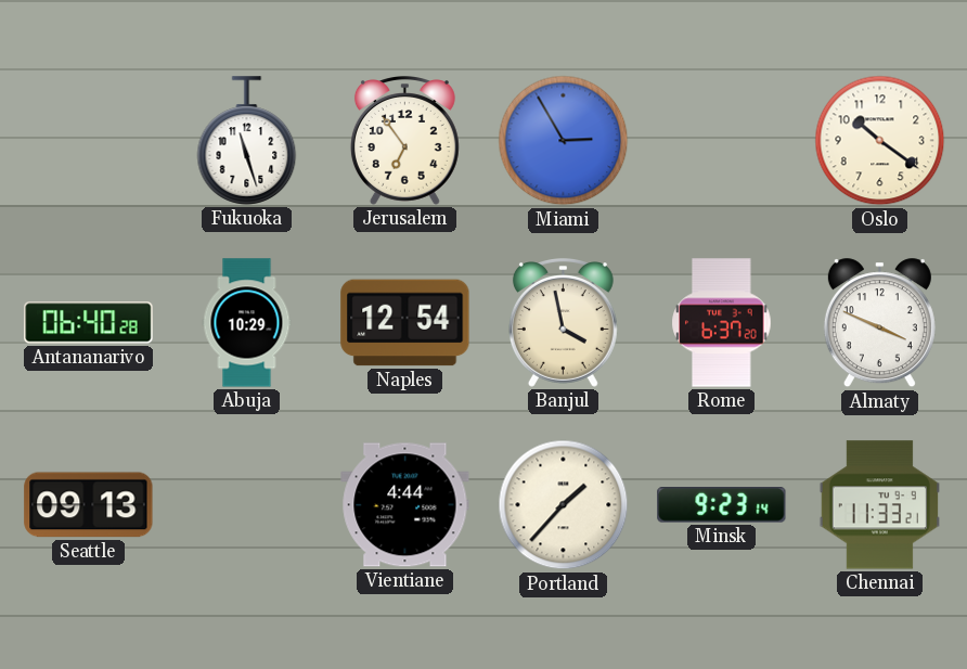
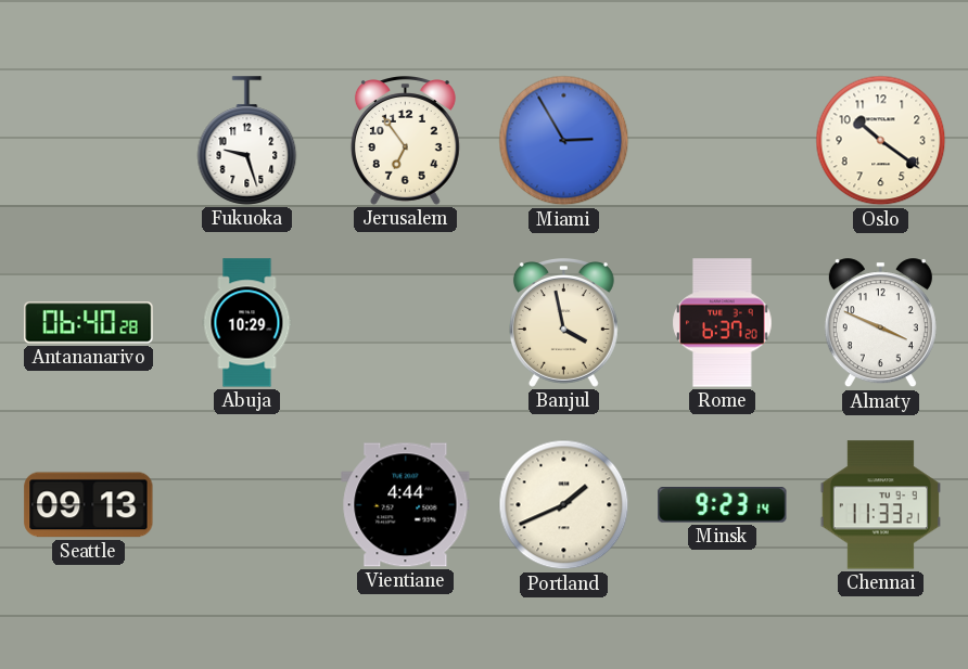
Fukuoka: 11:27 -> 9:27 (247, 141)
Naples: 12:54 -> none (405, 323)
Portland: 1:37 -> 1:41 (564, 505)
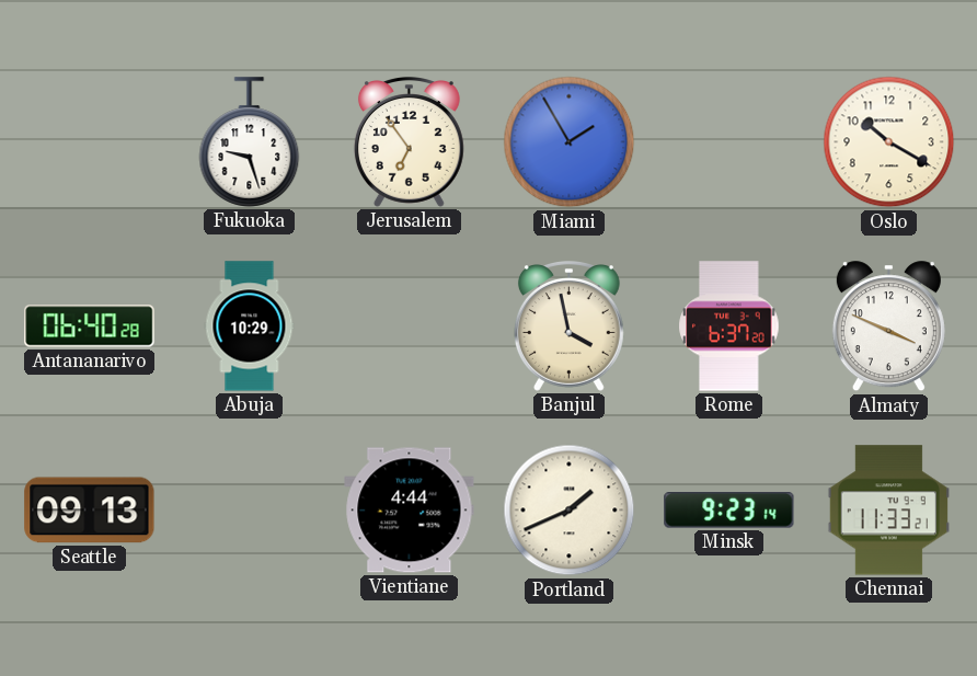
Miami: 2:55 -> 1:55 (570, 142)
Oslo: 10:21 -> 10:20 (889, 142)
